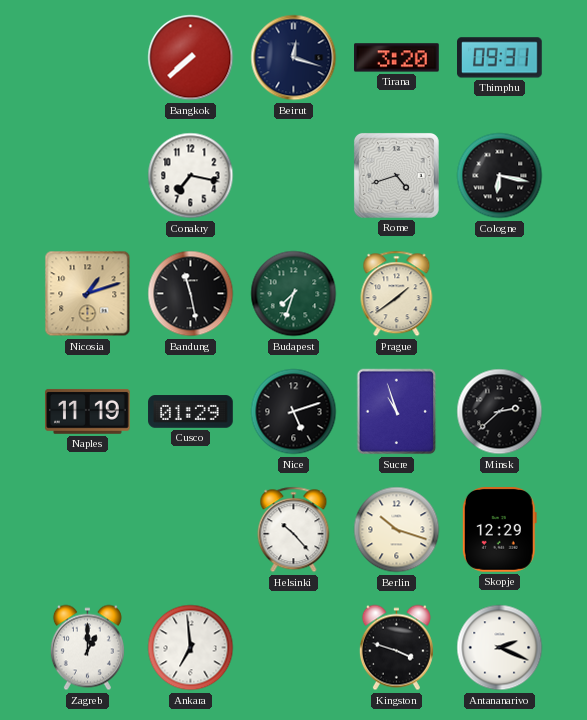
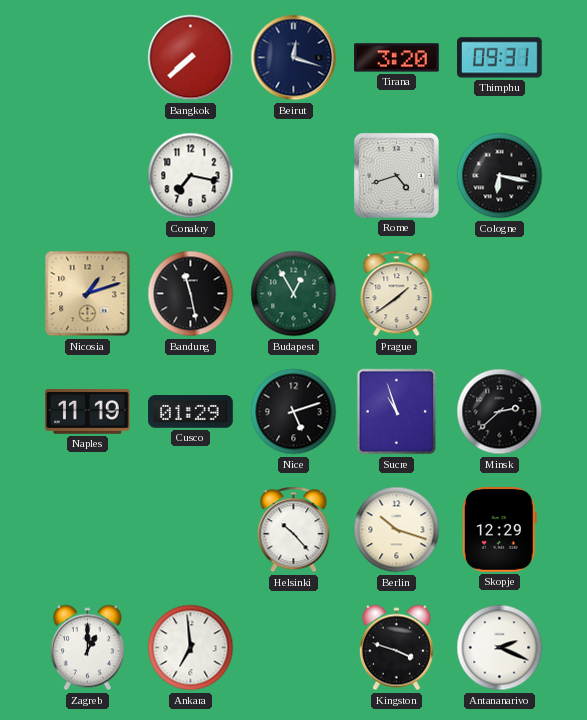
Budapest: 7:33 -> 12:55 (294, 294)
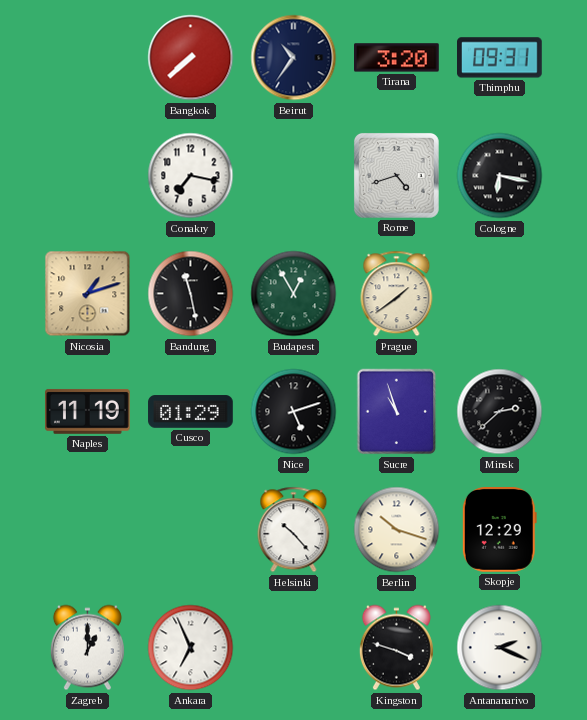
Beirut: 12:18 -> 10:36 (294, 58)
Ankara: 6:59 -> 6:56 (191, 648)
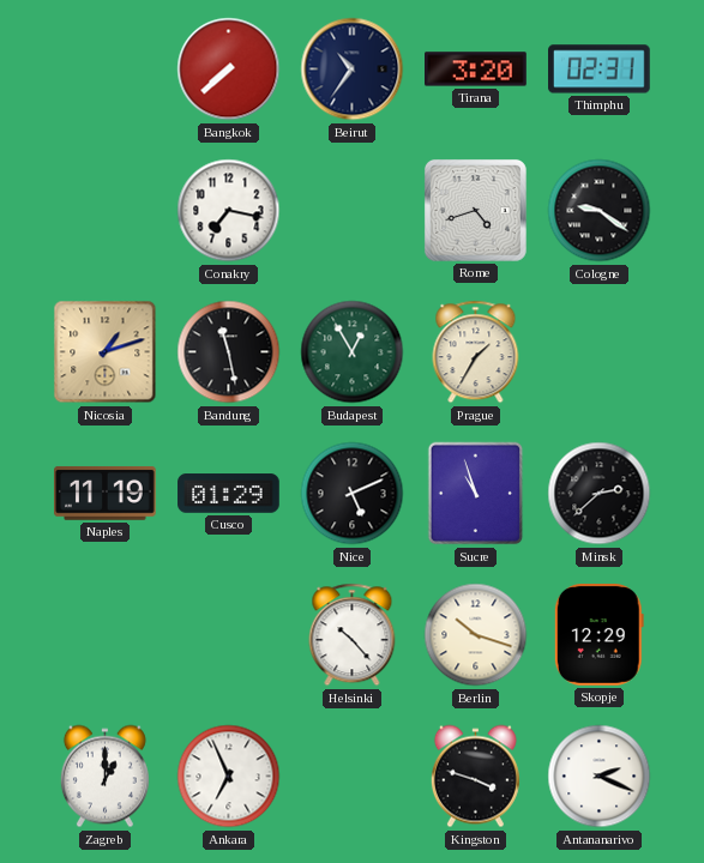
Thimphu: 09:31 -> 02:31 (600, 70)
Cologne: 6:17 -> 9:21 (600, 211)
Prague: 1:39 -> 1:35 (476, 352)
Nice: 5:12 -> 5:11 (353, 494)
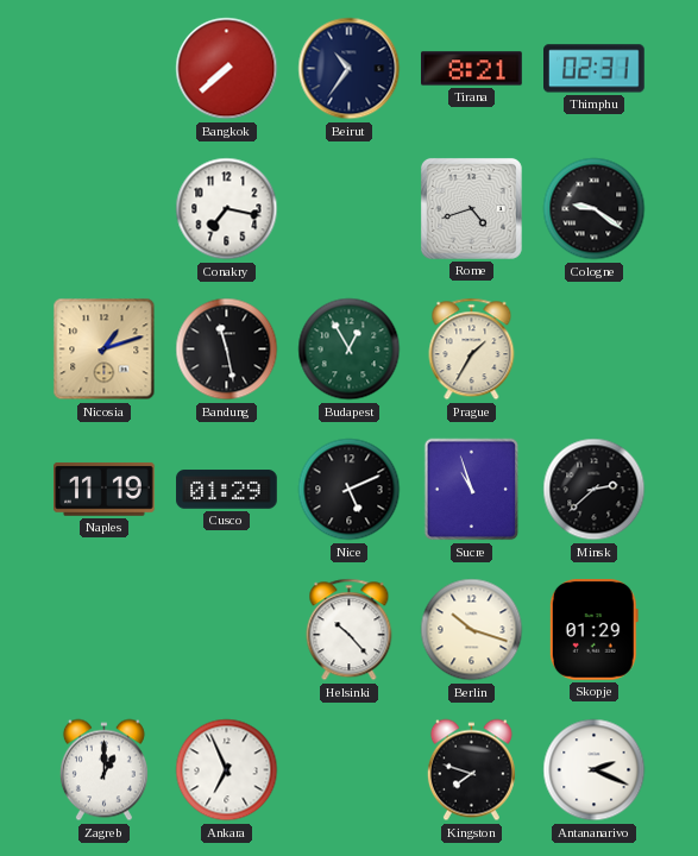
Tirana: 3:20 -> 8:21 (472, 69)
Skopje: 12:29 -> 01:29 (593, 630)
Kingston: 3:48 -> 7:48 (471, 770)
